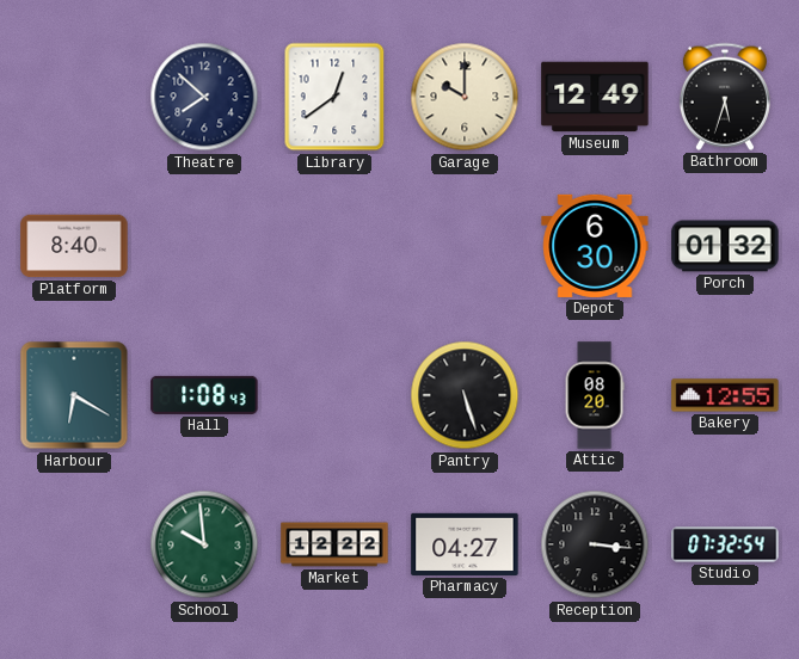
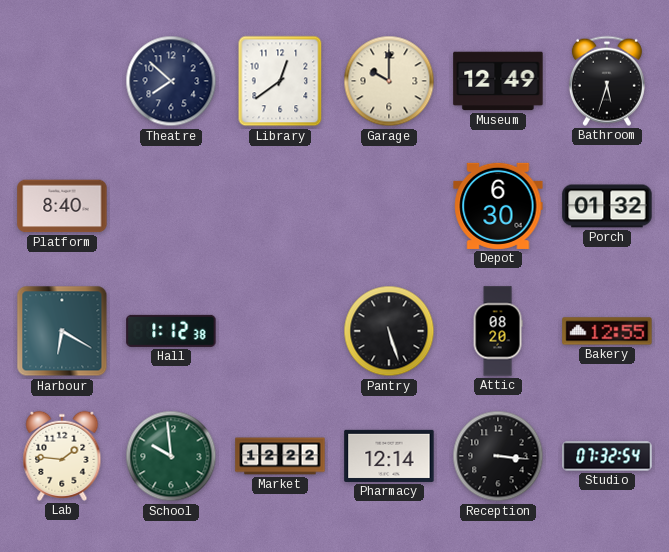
Hall: 1:08 -> 1:12 (171, 331)
Lab: none -> 1:46 (62, 456)
Pharmacy: 04:27 -> 12:14 (389, 456)
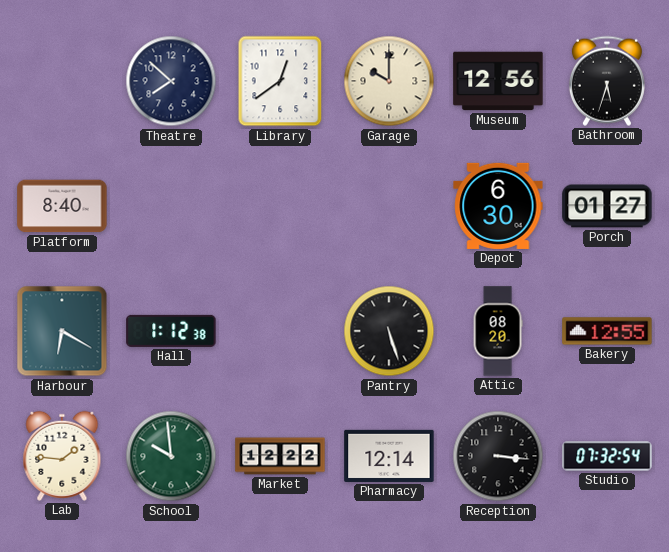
Museum: 12:49 -> 12:56 (498, 81)
Porch: 01:32 -> 01:27 (607, 206)
